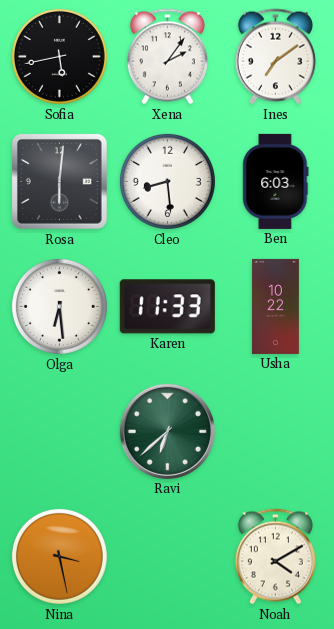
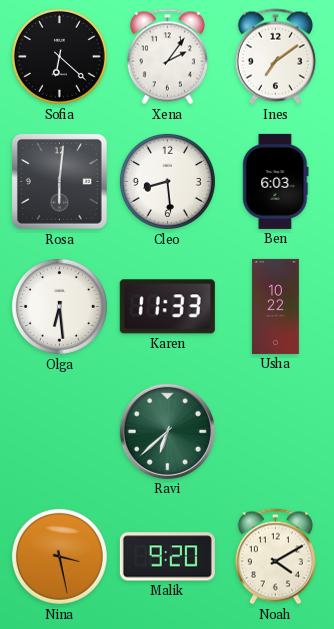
Sofia: 5:43 -> 6:22 (59, 56)
Malik: none -> 9:20 (167, 557)
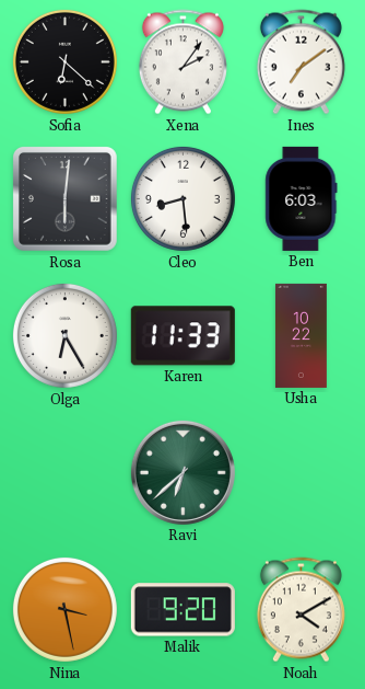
Olga: 6:29 -> 6:25 (64, 335)
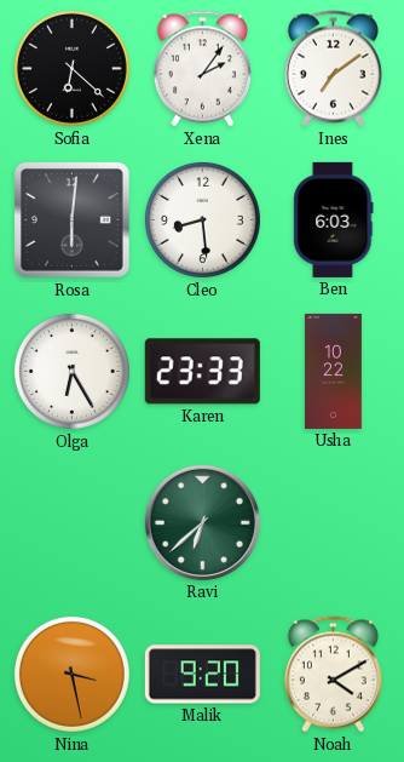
Karen: 11:33 -> 23:33 (202, 372)
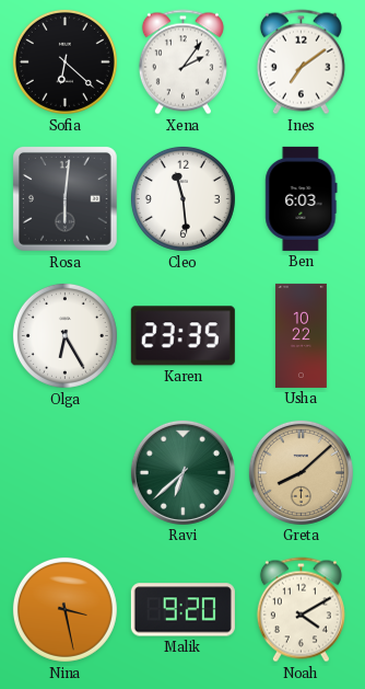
Cleo: 8:29 -> 11:29 (182, 198)
Karen: 23:33 -> 23:35 (182, 336)
Greta: none -> 8:08 (301, 472)
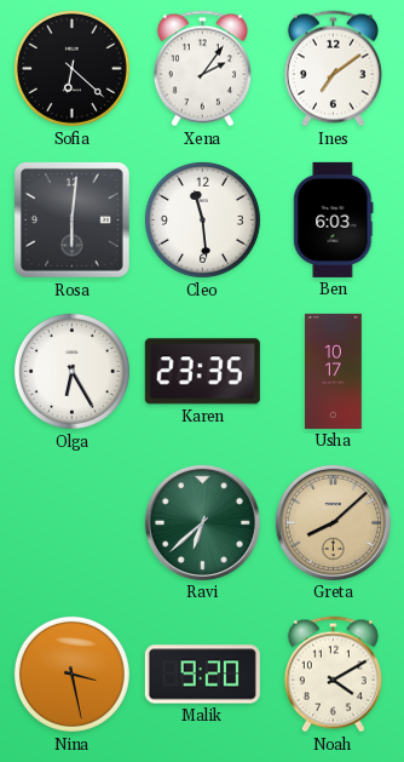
Usha: 10:22 -> 10:17 (333, 371)
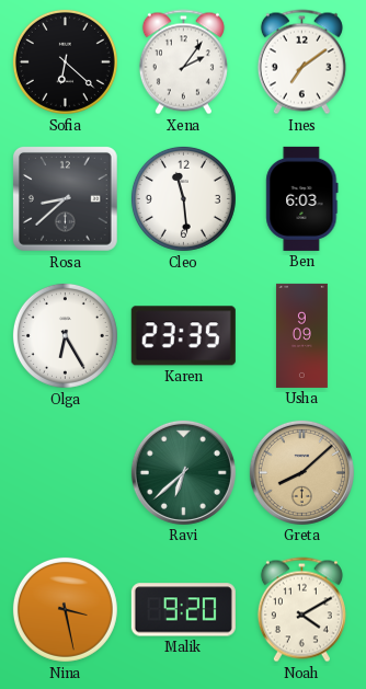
Rosa: 6:01 -> 8:38 (65, 198)
Usha: 10:17 -> 9:09 (301, 335)
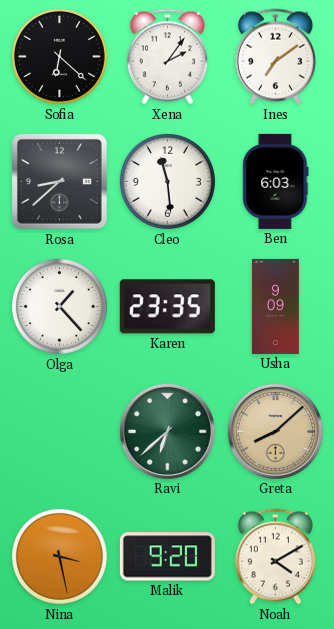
Olga: 6:25 -> 1:23 (59, 306)
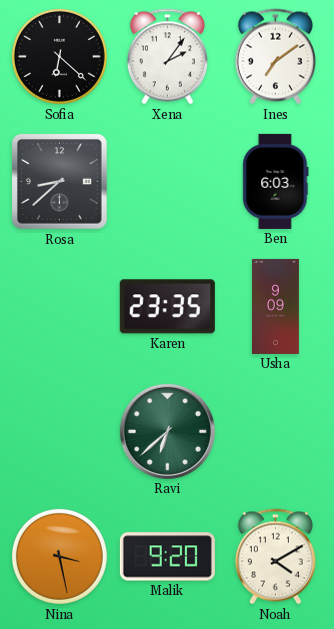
Cleo: 11:29 -> none (167, 181)
Olga: 1:23 -> none (59, 306)
Greta: 8:08 -> none (275, 431)
